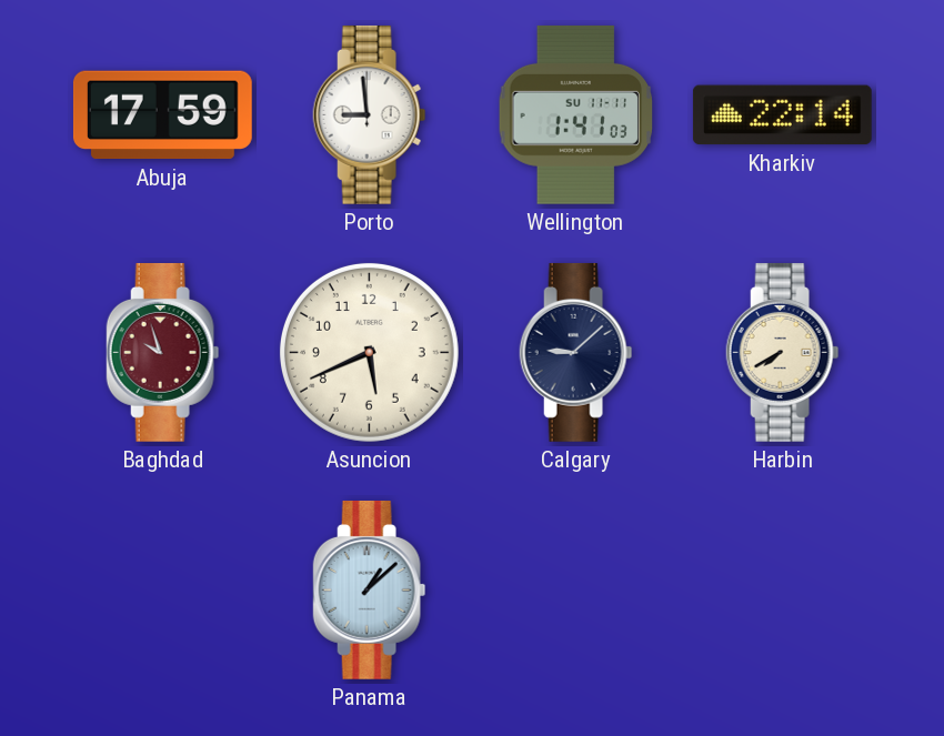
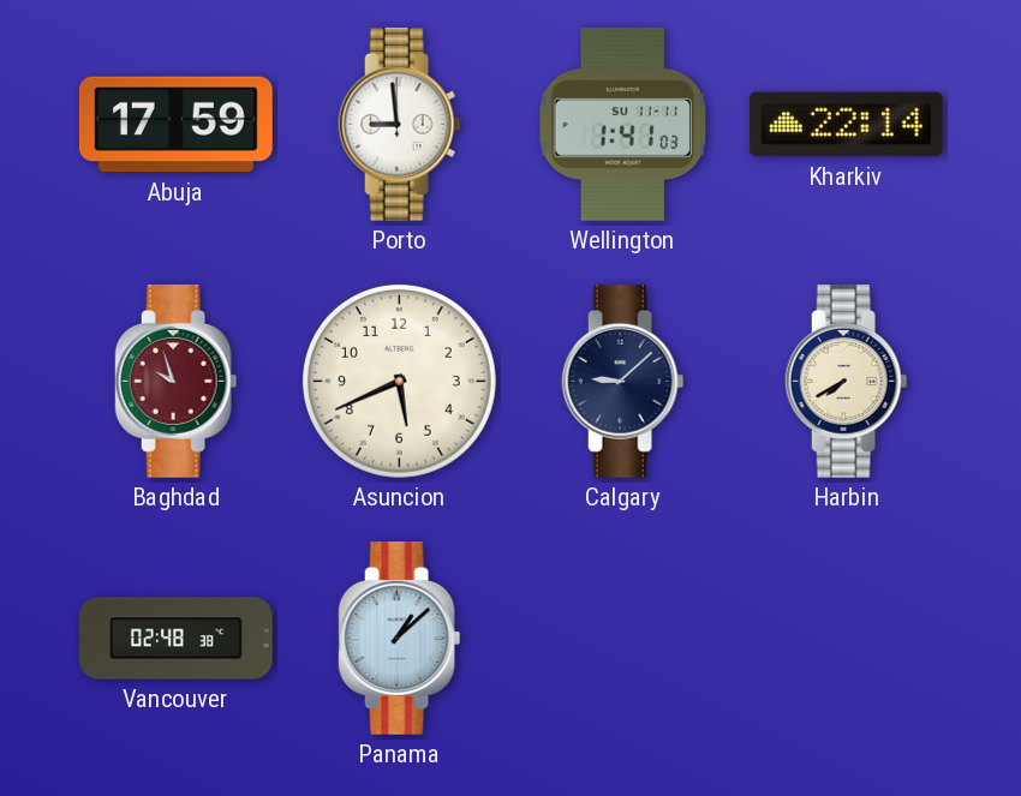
Vancouver: none -> 02:48 (175, 639)
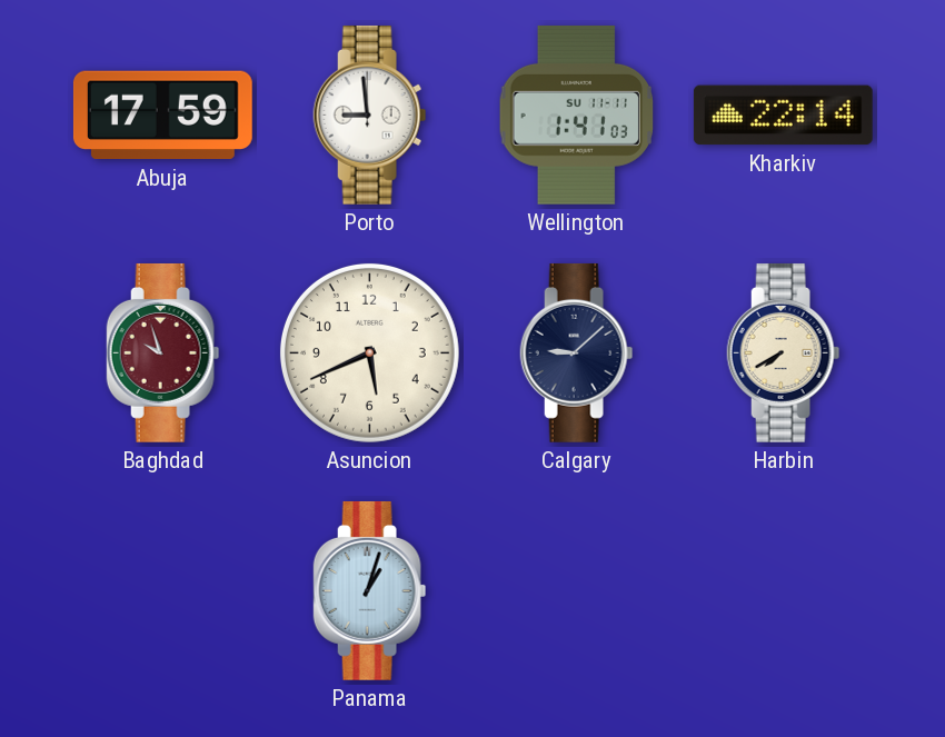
Vancouver: 02:48 -> none (175, 639)
Panama: 1:08 -> 1:03 (370, 590)
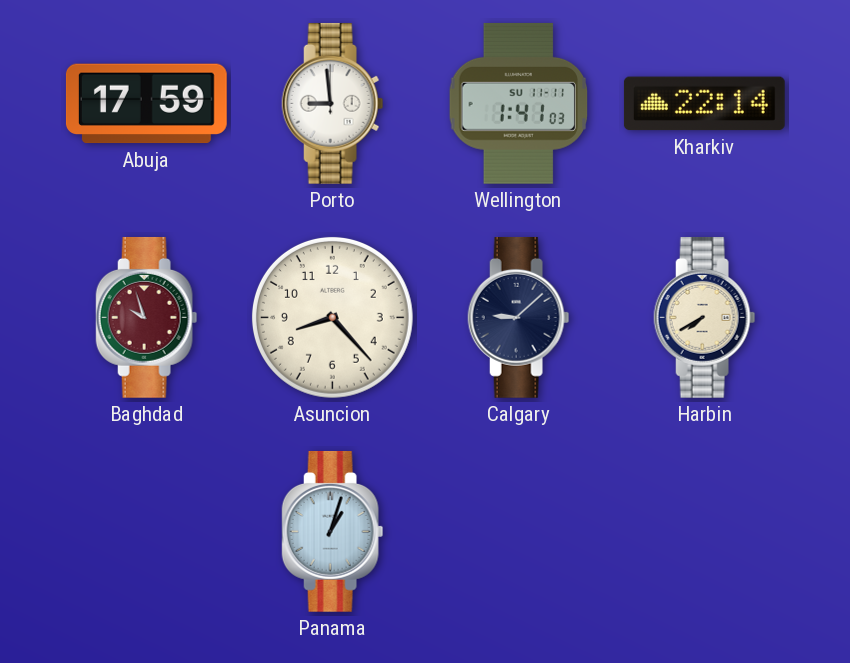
Asuncion: 5:41 -> 8:23 (332, 317)
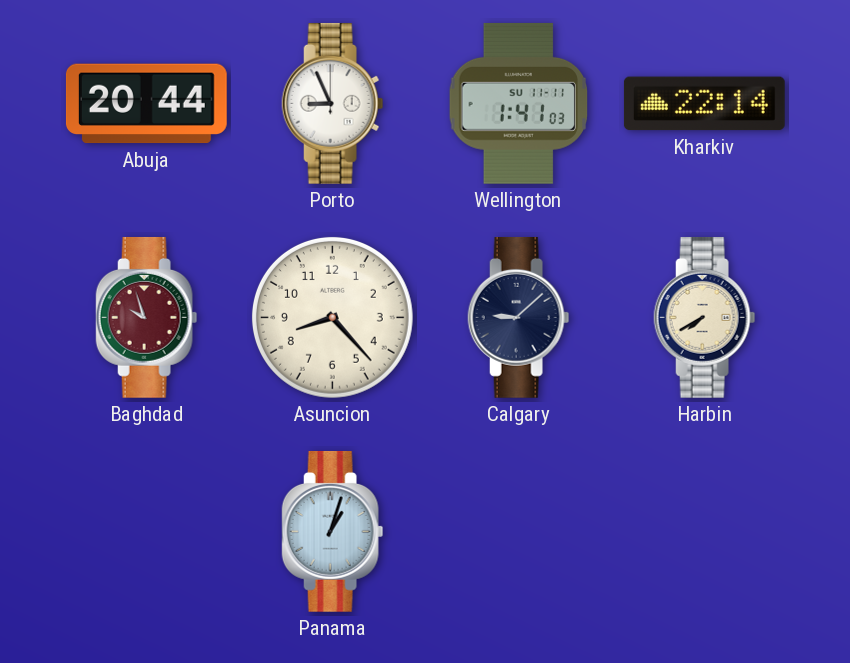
Abuja: 17:59 -> 20:44 (146, 104)
Porto: 8:59 -> 8:56 (333, 103)
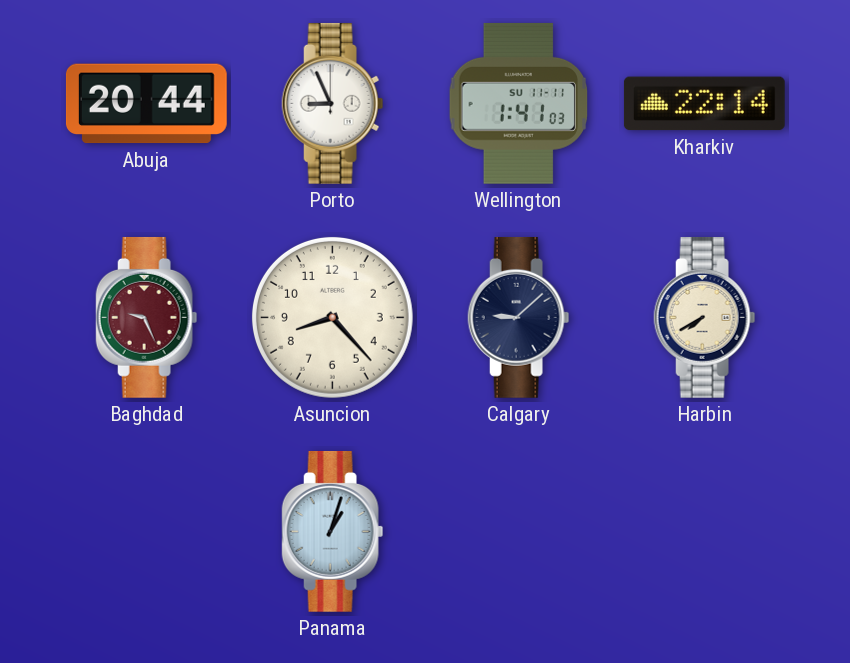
Baghdad: 9:57 -> 9:26 (147, 317)
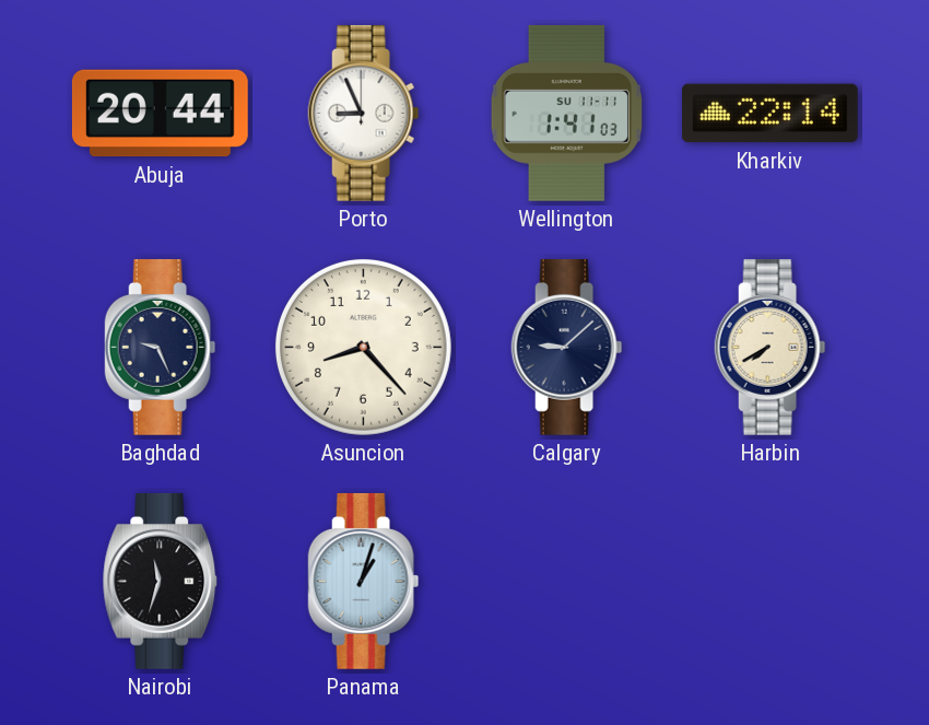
Baghdad dial: burgundy -> navy (161, 347)
Nairobi: none -> 11:33 (161, 581)
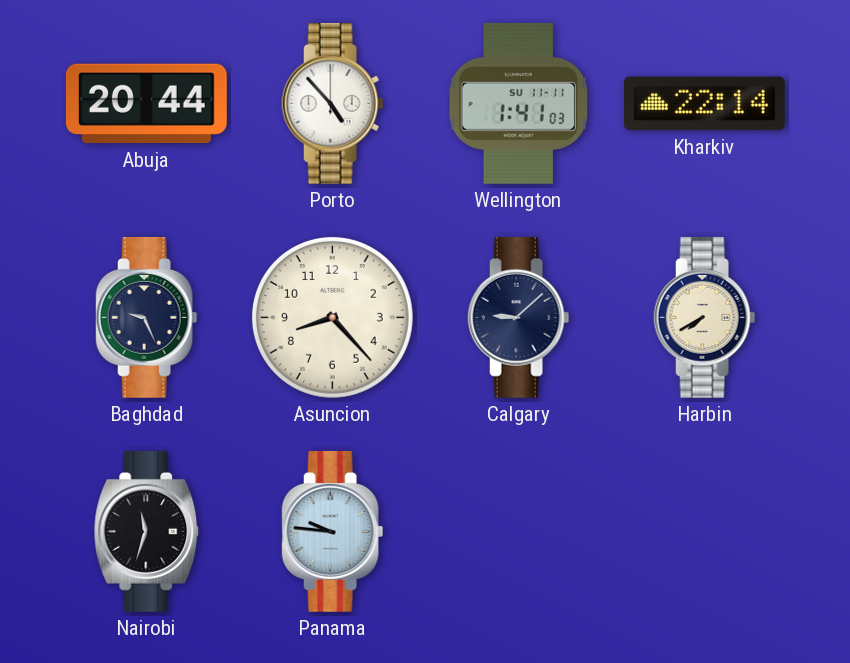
Porto: 8:56 -> 4:53 (333, 103)
Panama: 1:03 -> 9:46 (333, 531)
